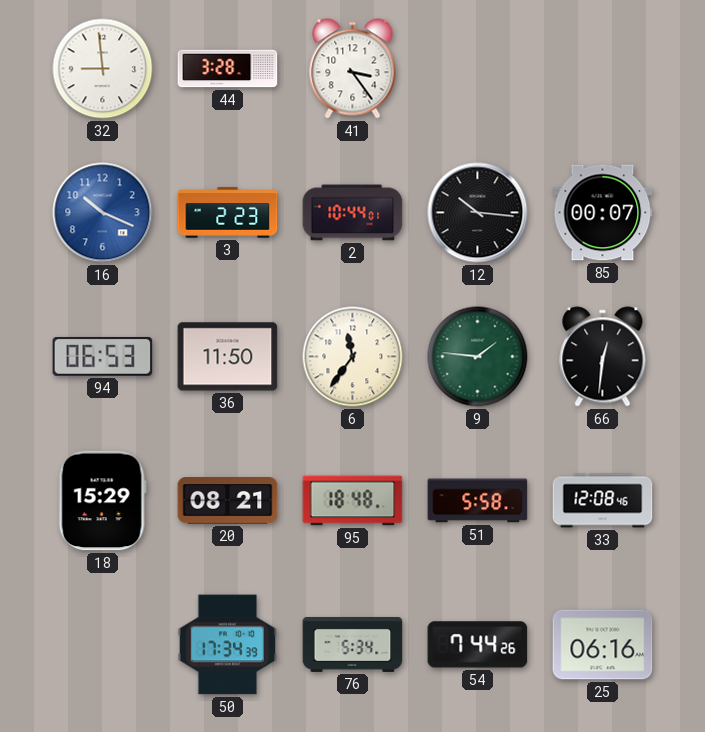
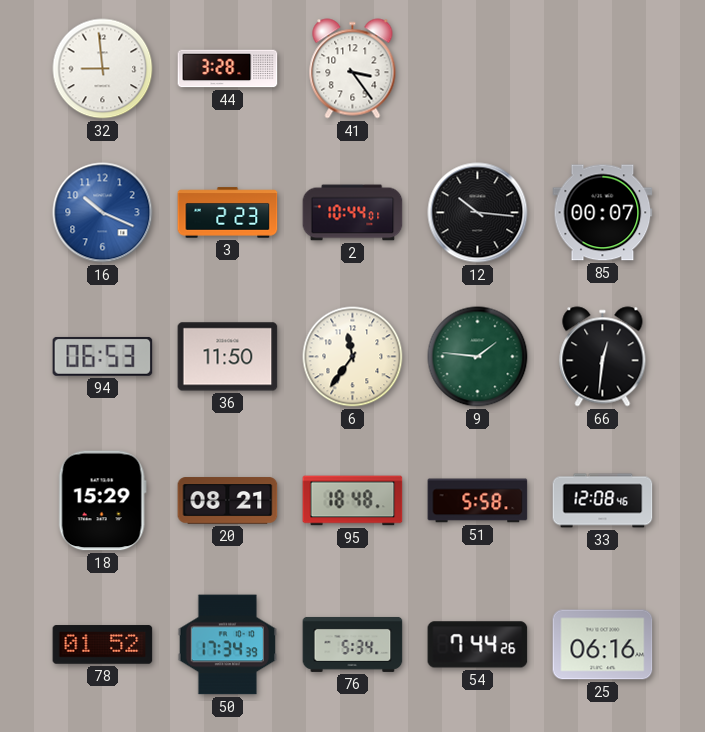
78: none -> 01:52 (103, 645)
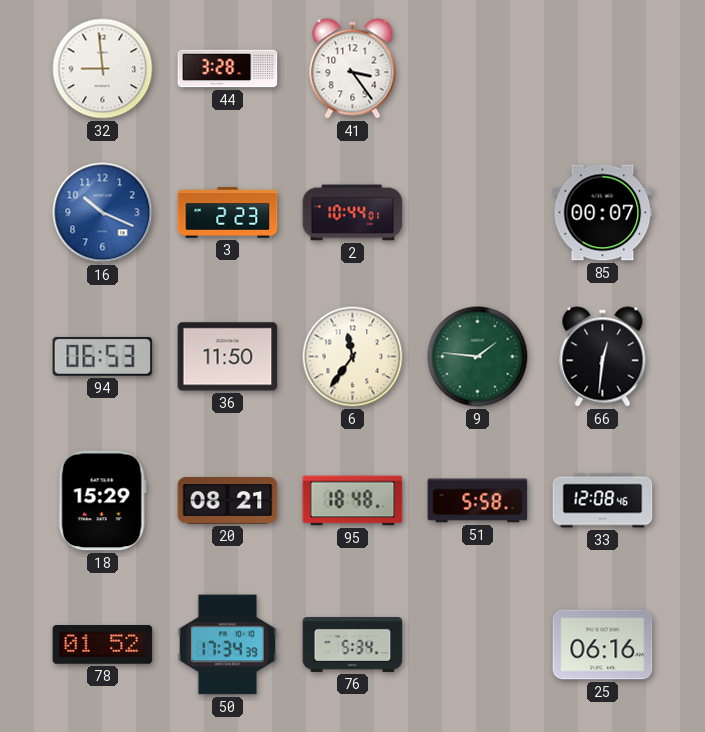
12: 10:16 -> none (478, 213)
54: 7:44 -> none (478, 645)
